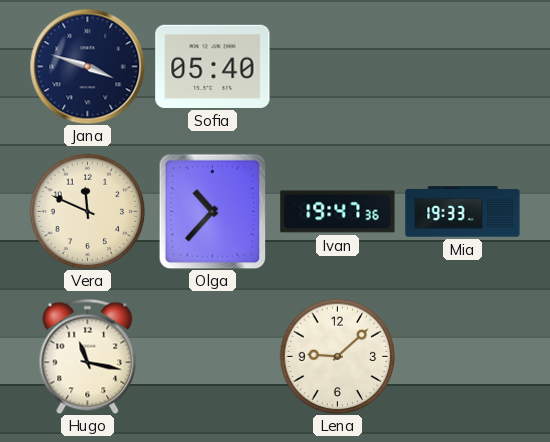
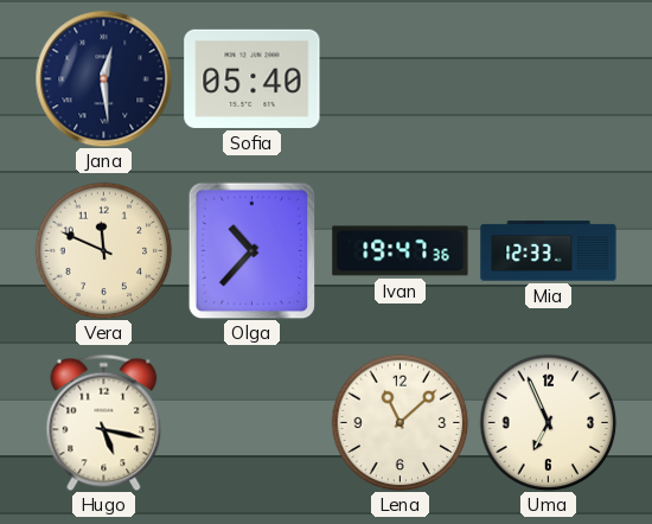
Jana: 3:48 -> 12:29 (103, 78)
Mia: 19:33 -> 12:33 (549, 251)
Hugo: 11:17 -> 5:17 (104, 422)
Lena: 9:08 -> 11:08 (399, 422)
Uma: none -> 6:56 (548, 422)
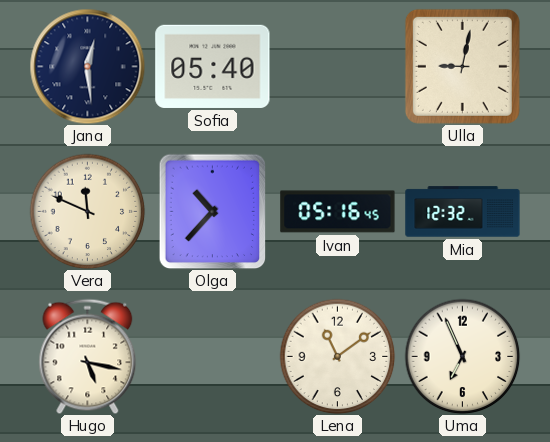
Ulla: none -> 9:02 (462, 66)
Ivan: 19:47 -> 05:16 (338, 212)
Mia: 12:33 -> 12:32 (463, 212)
Lena: 11:08 -> 11:09 (337, 356)
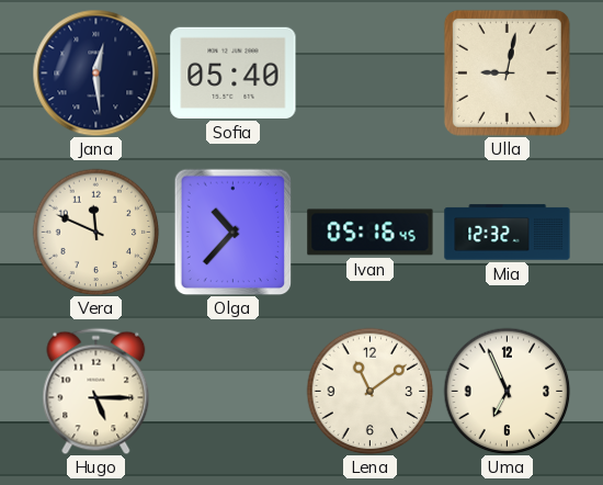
Hugo: 5:17 -> 5:15 (96, 391)
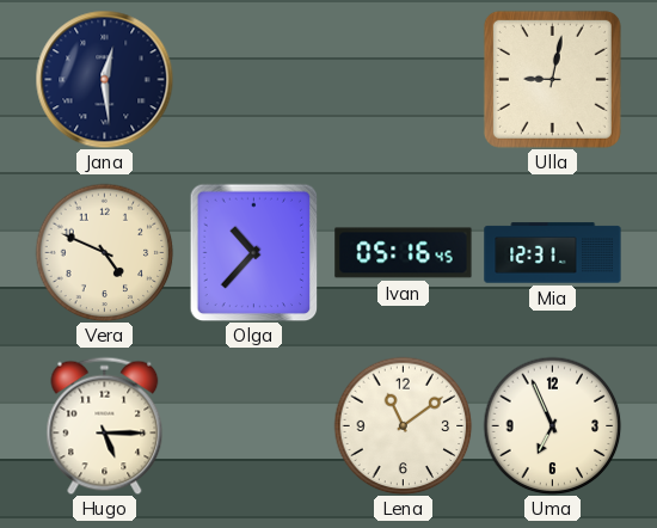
Sofia: 05:40 -> none (234, 72)
Vera: 11:49 -> 4:49 (104, 252)
Mia: 12:32 -> 12:31 (553, 253)
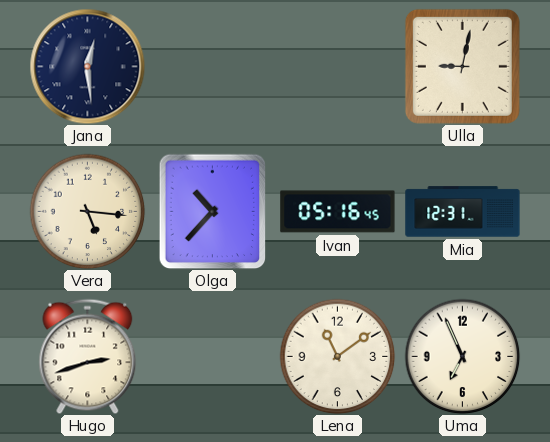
Vera: 4:49 -> 5:16 (87, 211)
Hugo: 5:15 -> 2:42 (88, 356)
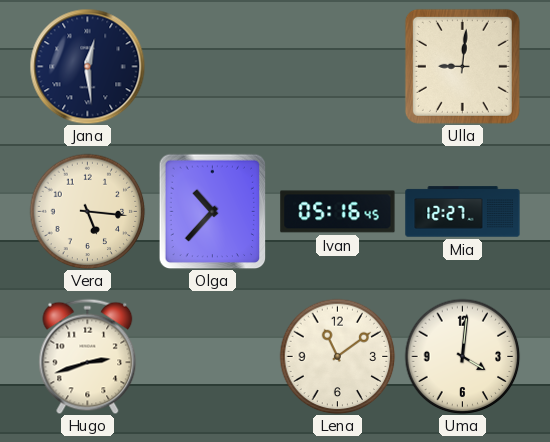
Ulla: 9:02 -> 9:01 (462, 66)
Mia: 12:31 -> 12:27 (463, 212)
Uma: 6:56 -> 4:01 (462, 356)
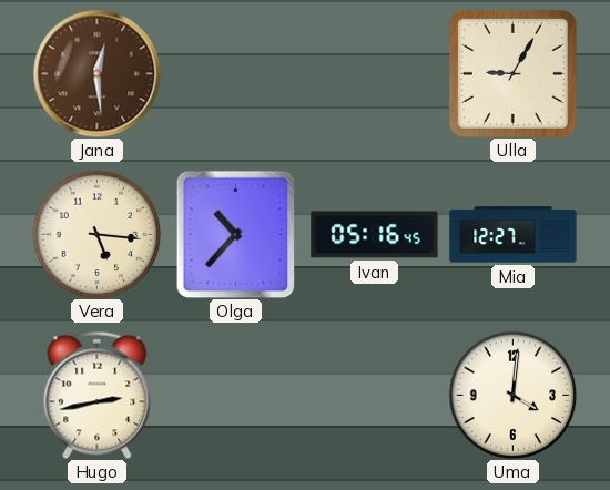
Jana dial: navy -> brown (96, 73)
Ulla: 9:01 -> 9:05 (512, 73)
Hugo: 2:42 -> 2:43 (98, 395)
Lena: 11:09 -> none (337, 356)
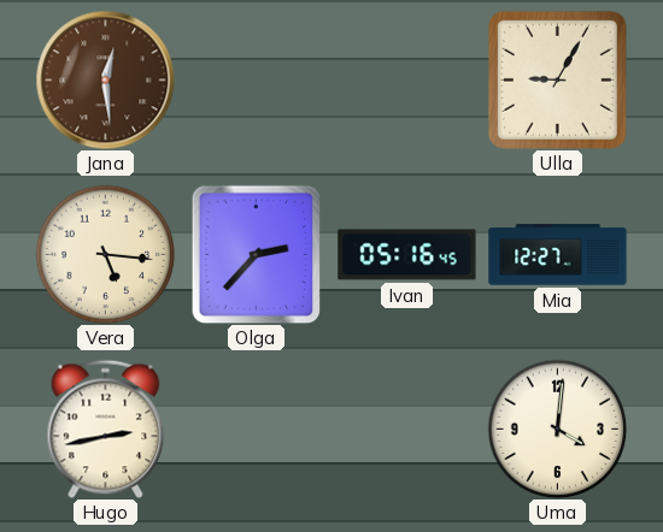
Olga: 10:37 -> 2:37 (257, 254)
